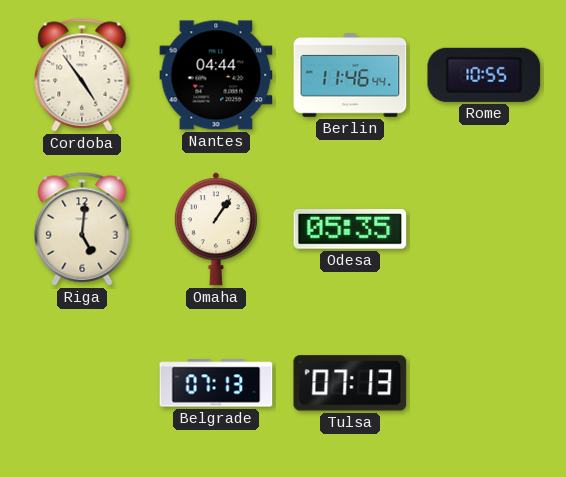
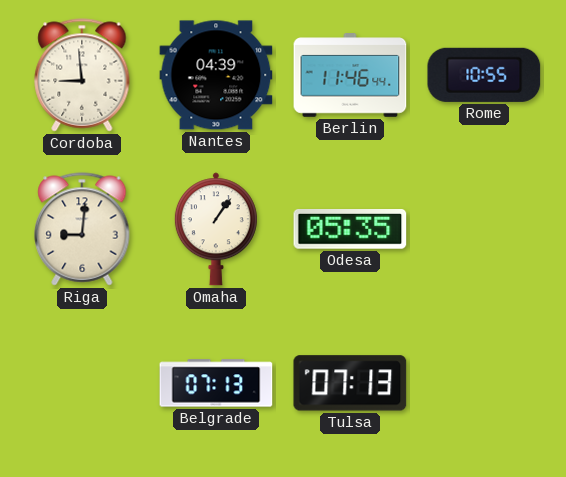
Cordoba: 4:54 -> 8:59 (82, 75)
Nantes: 04:44 -> 04:39 (216, 75)
Riga: 5:01 -> 9:01 (82, 229)
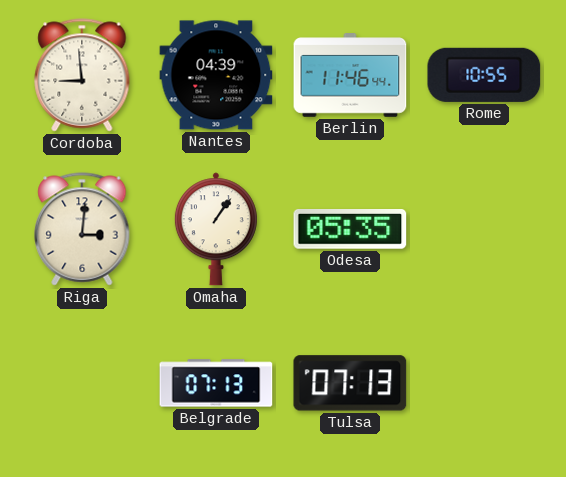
Riga: 9:01 -> 3:01 (82, 229)
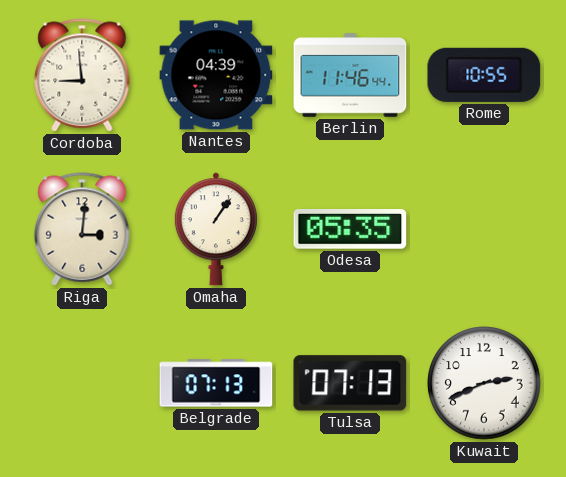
Kuwait: none -> 2:41 (484, 383)
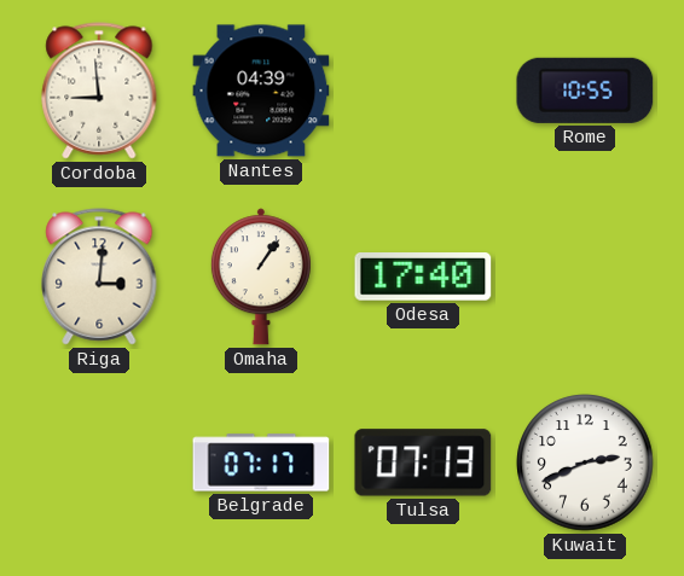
Berlin: 11:46 -> none (350, 75)
Odesa: 05:35 -> 17:40 (423, 278)
Belgrade: 07:13 -> 07:17 (261, 462)
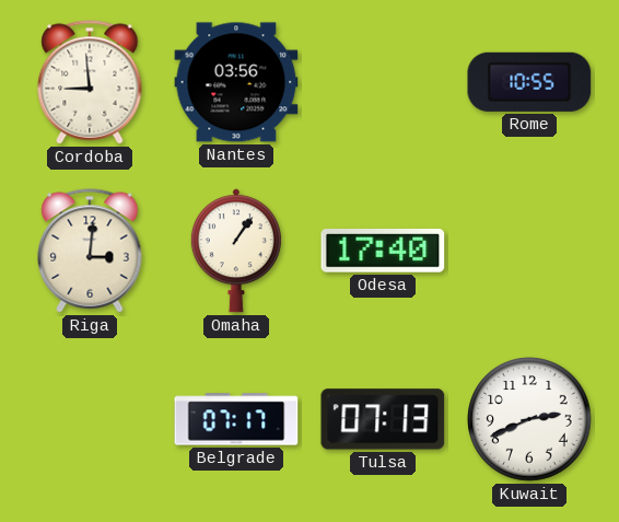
Nantes: 04:39 -> 03:56 (236, 82)
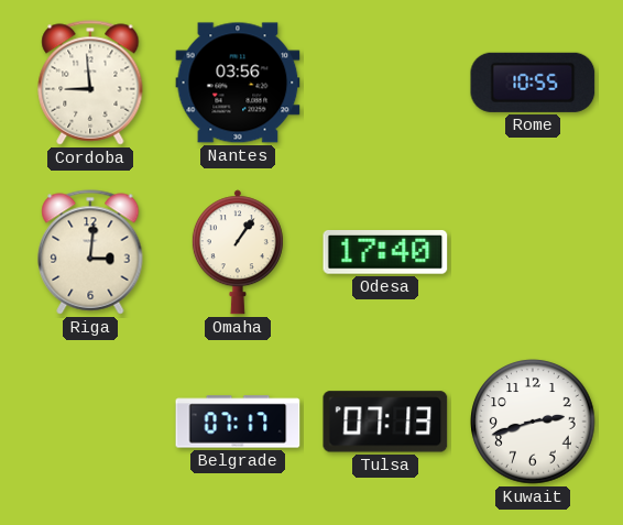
Kuwait: 2:41 -> 2:42 (533, 422)
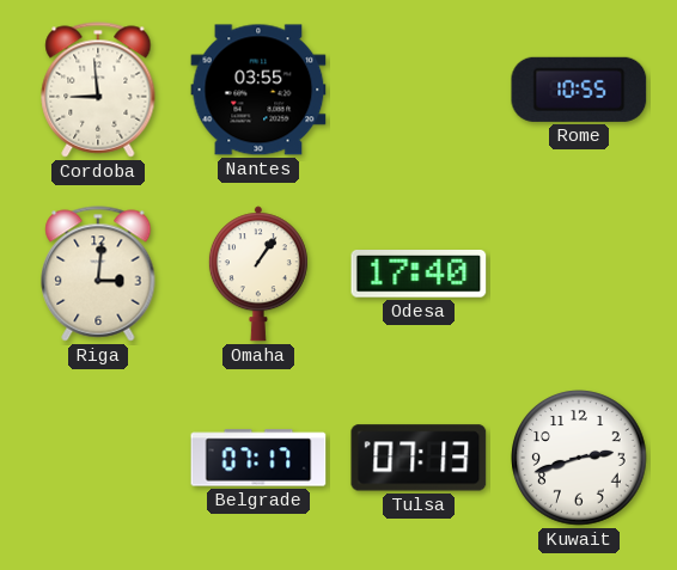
Nantes: 03:56 -> 03:55 (258, 90)
